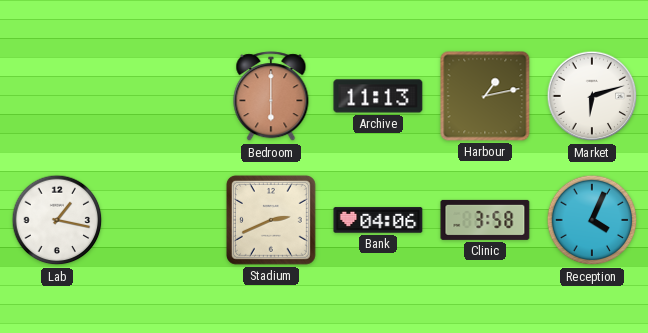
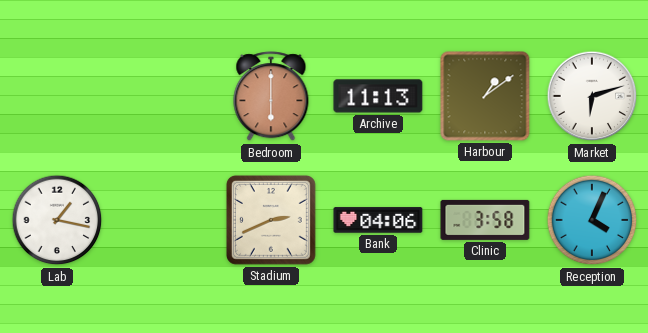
Harbour: 1:13 -> 1:09 (485, 96)
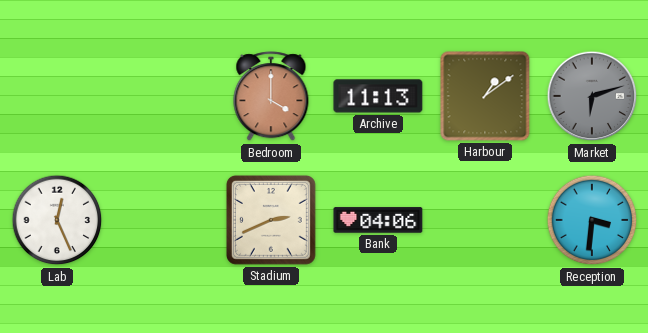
Bedroom: 6:00 -> 4:00 (271, 97)
Market dial: white -> grey (592, 96)
Lab: 1:17 -> 12:26 (57, 220)
Clinic: 3:58 -> none (485, 220)
Reception: 4:04 -> 3:31 (592, 220)
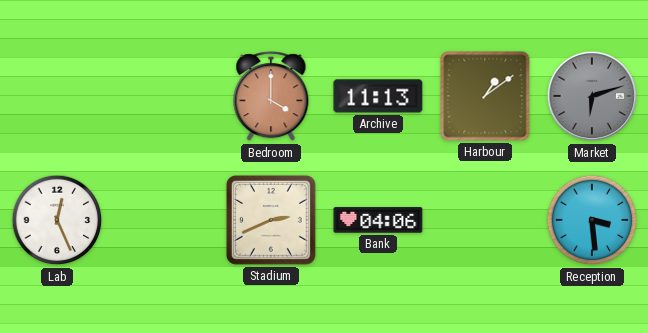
Reception: 3:31 -> 3:29 (592, 220)
